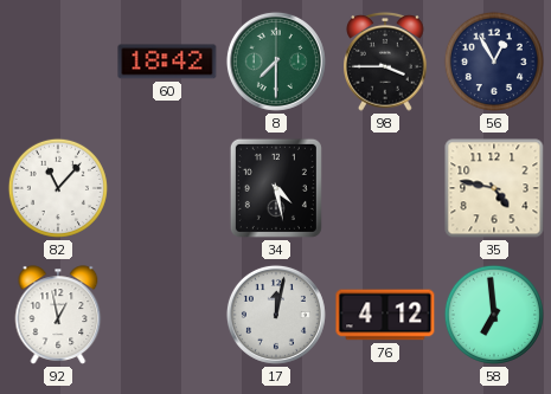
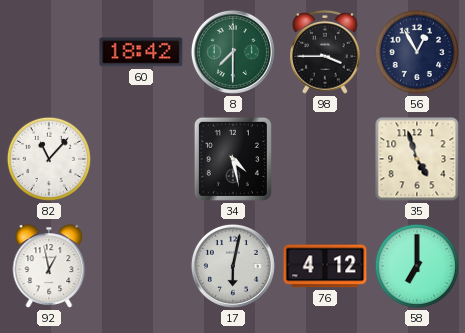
35: 4:47 -> 4:57 (417, 159)
17: 12:02 -> 6:02 (233, 266)
58: 6:59 -> 7:00 (417, 266)
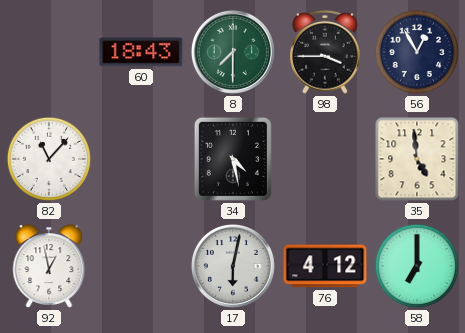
60: 18:42 -> 18:43 (141, 52)
35: 4:57 -> 4:59 (417, 159)
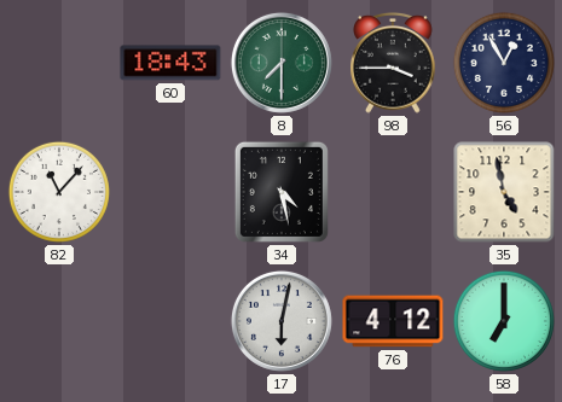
35: 4:59 -> 4:58 (504, 192)
92: 12:58 -> none (49, 266)
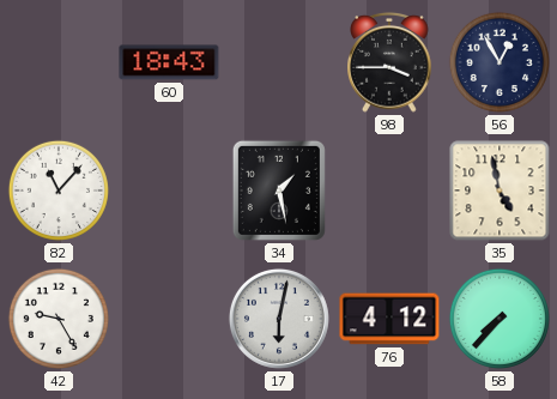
8: 7:30 -> none (282, 63)
34: 4:28 -> 1:28 (279, 191)
42: none -> 9:25 (59, 319)
58: 7:00 -> 7:37 (500, 319)
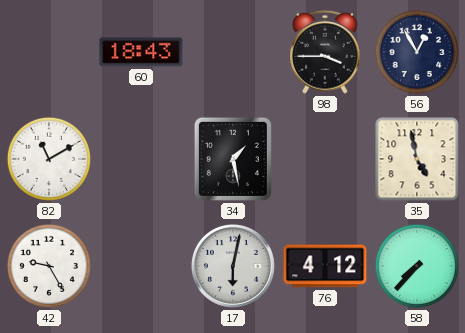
82: 11:07 -> 11:10 (49, 159)
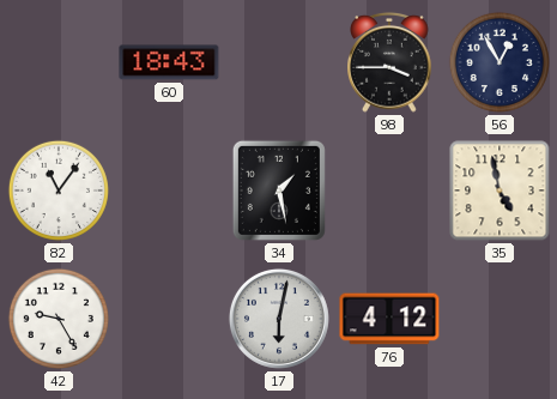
82: 11:10 -> 11:06 (59, 191)
58: 7:37 -> none (417, 266)
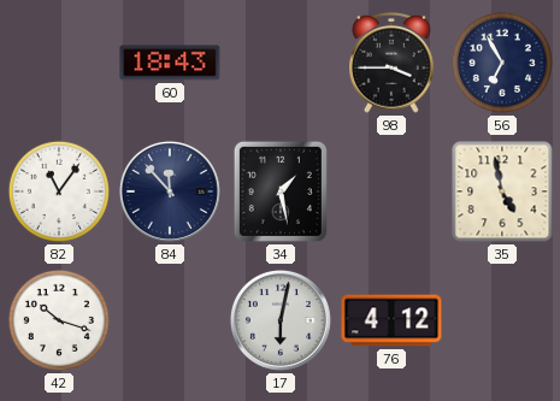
56: 12:55 -> 6:55 (502, 63)
84: none -> 11:53 (170, 191)
42: 9:25 -> 10:18 (59, 320)
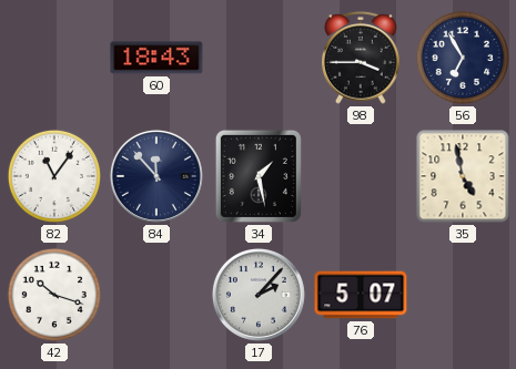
17: 6:02 -> 2:07 (259, 295)
76: 4:12 -> 5:07 (361, 295)
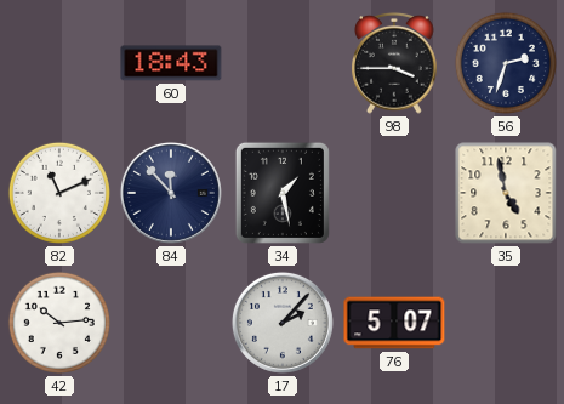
56: 6:55 -> 2:33 (506, 63)
82: 11:06 -> 11:11 (59, 193)
42: 10:18 -> 10:14 (59, 323)
